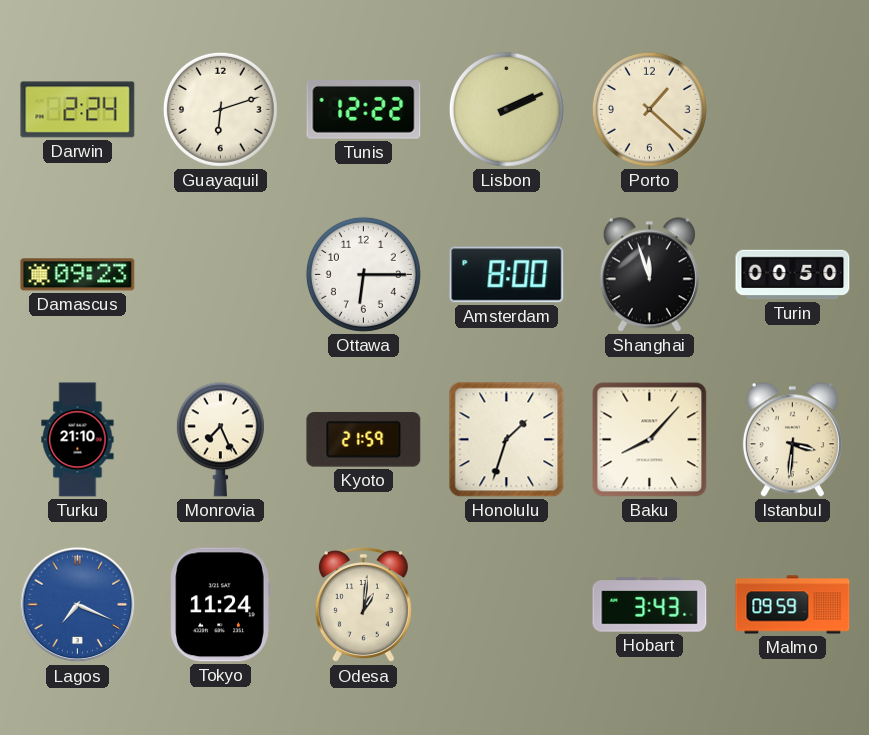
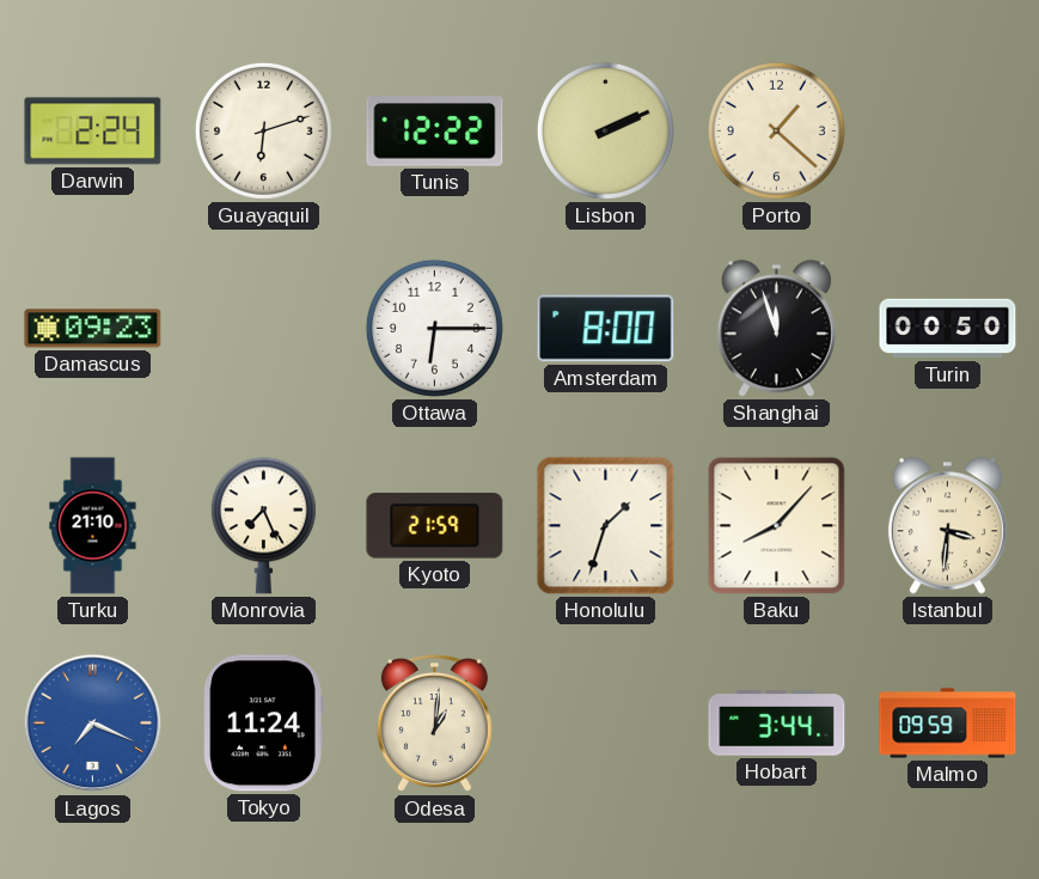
Hobart: 3:43 -> 3:44 (777, 724)
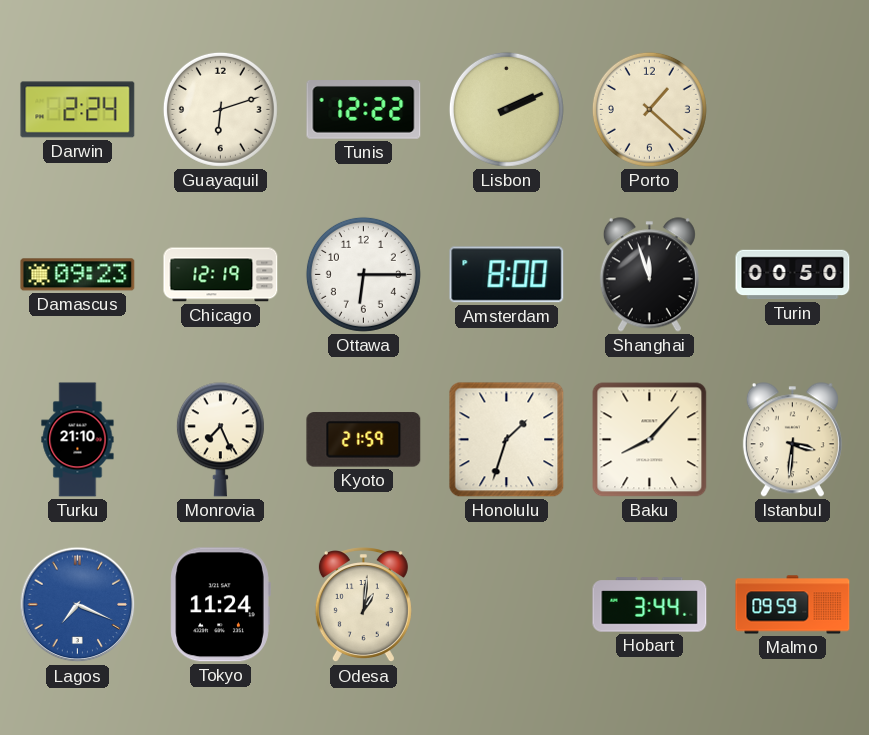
Chicago: none -> 12:19 (221, 275)
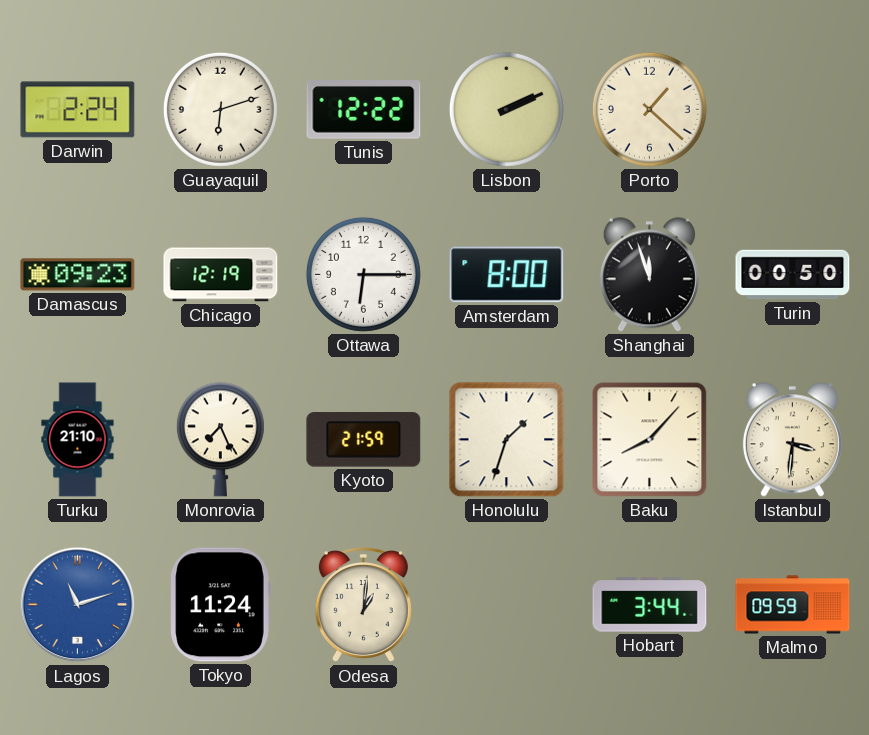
Lagos: 7:19 -> 11:12 (78, 605)
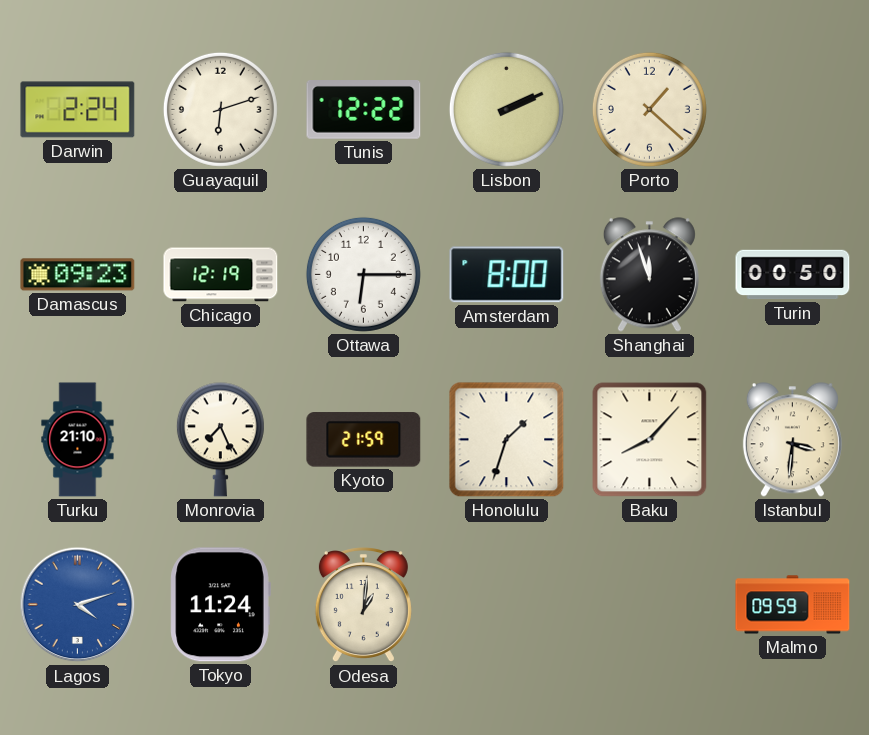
Lagos: 11:12 -> 4:12 (78, 605)
Hobart: 3:44 -> none (650, 605)
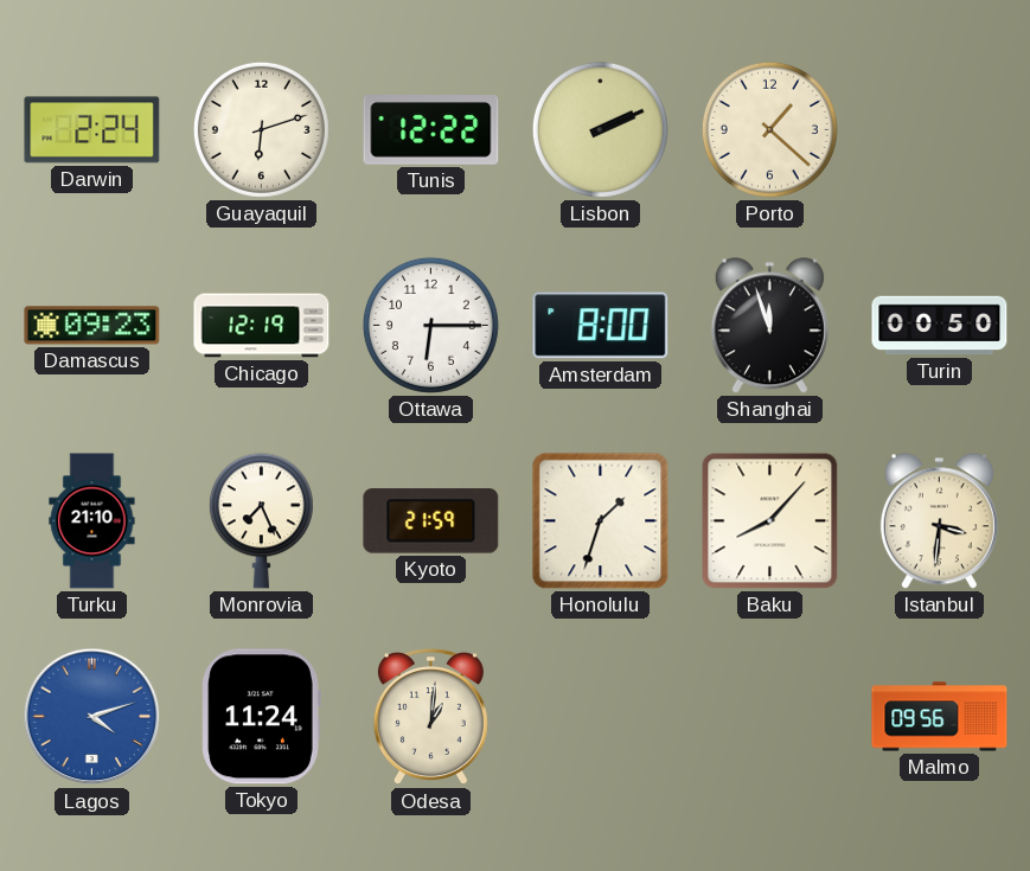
Malmo: 09:59 -> 09:56 (940, 717)
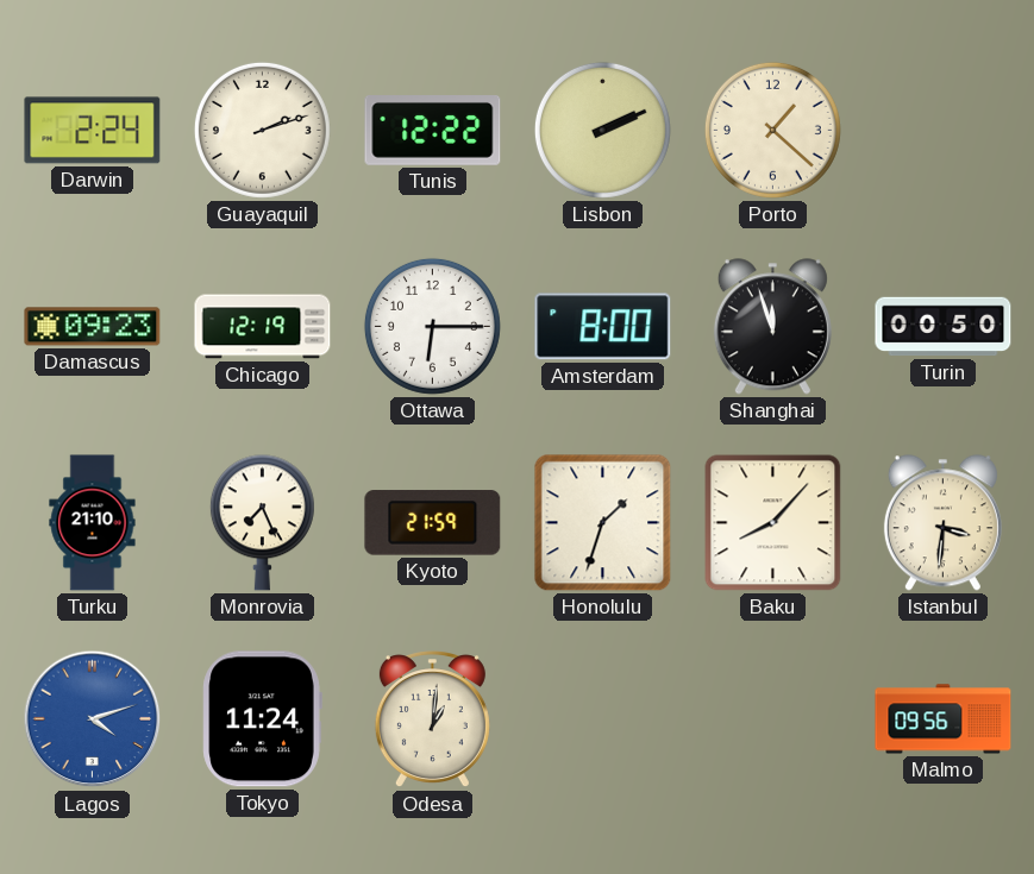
Guayaquil: 6:12 -> 2:12 (262, 130)
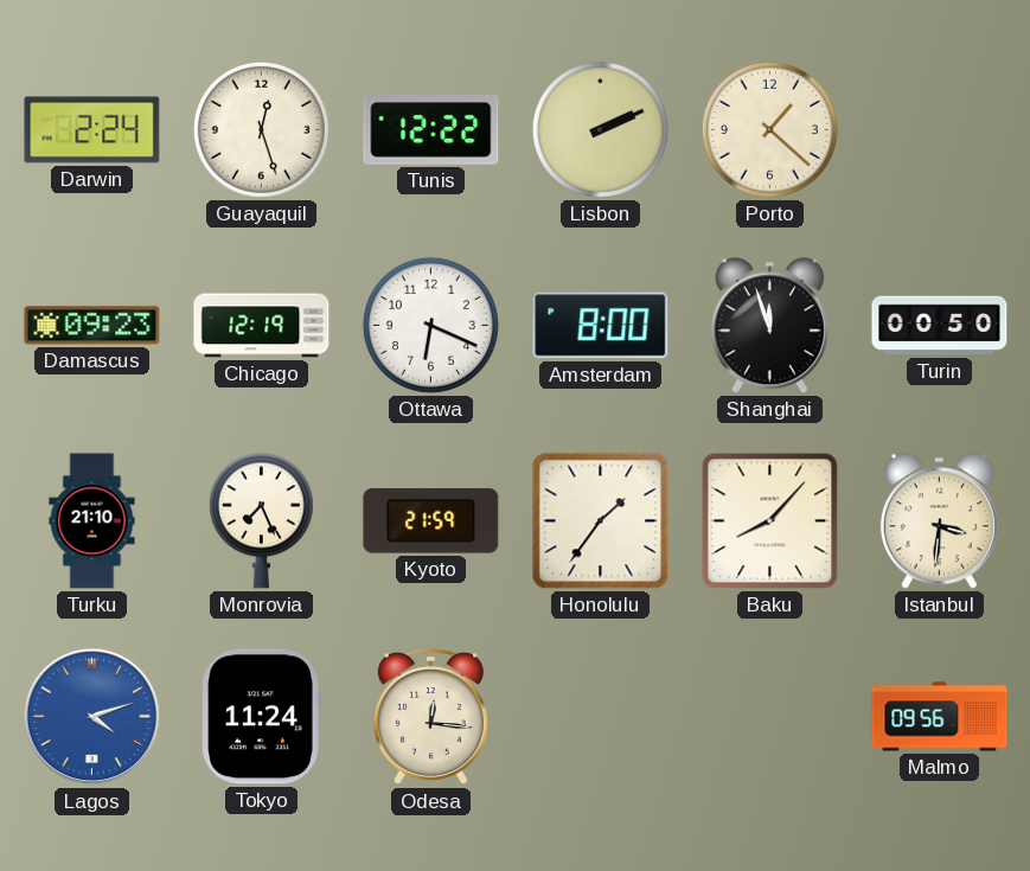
Guayaquil: 2:12 -> 12:27 (261, 129)
Ottawa: 6:15 -> 6:19 (430, 325)
Honolulu: 1:33 -> 1:36 (601, 521)
Odesa: 1:01 -> 12:16 (430, 717)
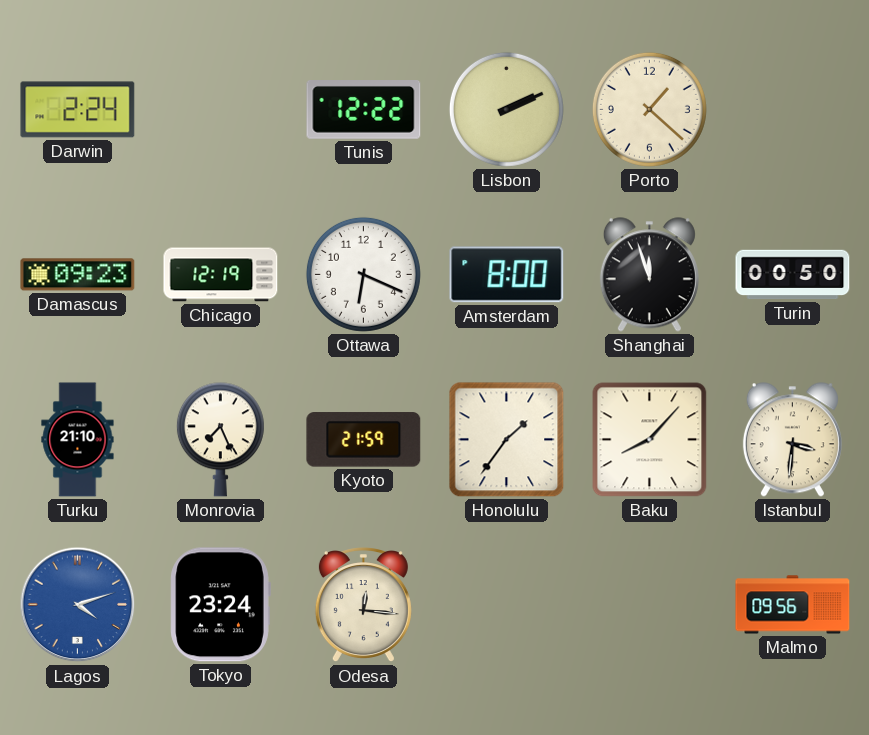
Guayaquil: 12:27 -> none (261, 129)
Tokyo: 11:24 -> 23:24 (220, 605)
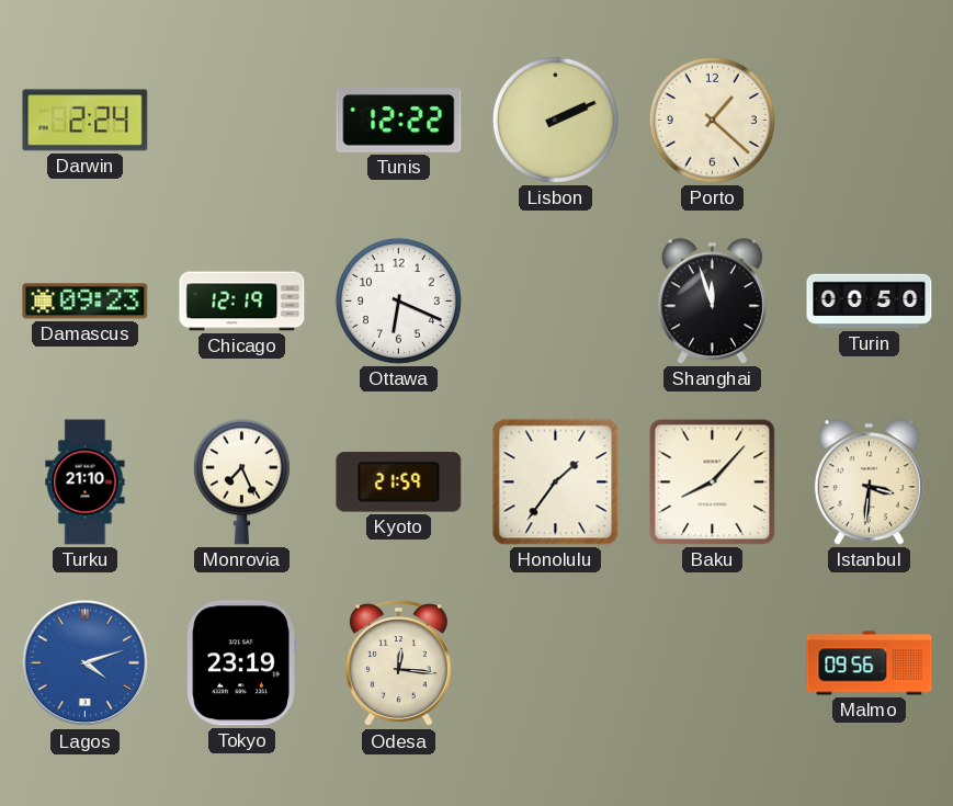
Amsterdam: 8:00 -> none (507, 275)
Tokyo: 23:24 -> 23:19 (241, 663)
